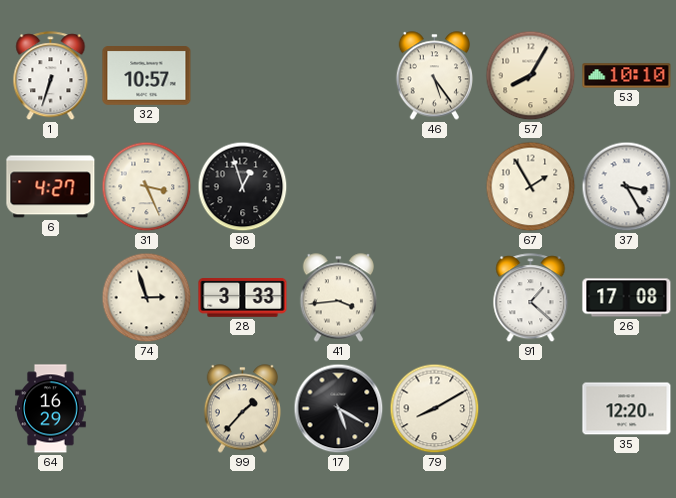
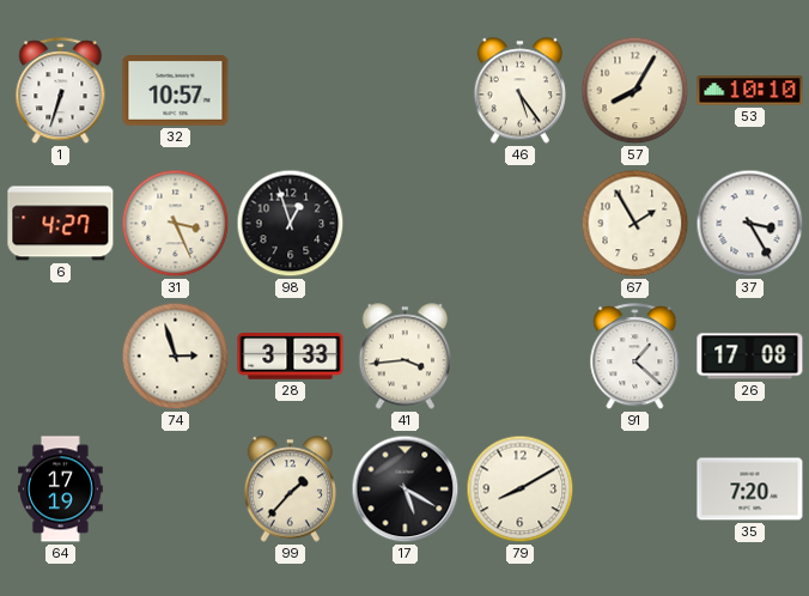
64: 16:29 -> 17:19 (61, 489)
35: 12:20 -> 7:20 (750, 489)
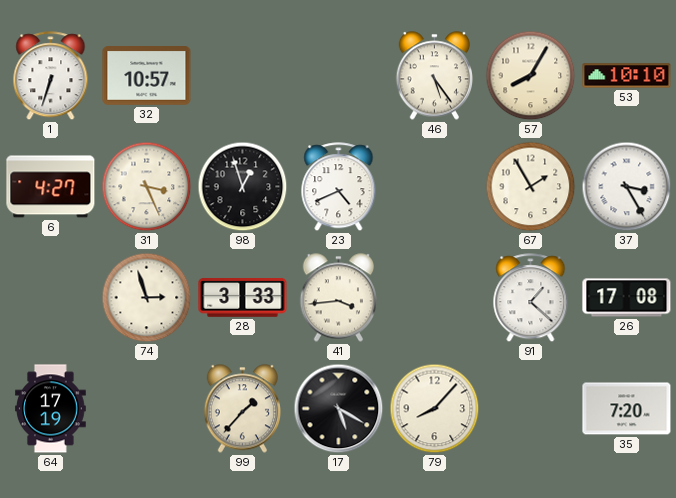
23: none -> 4:41 (339, 187)
79: 8:10 -> 8:07 (435, 409)
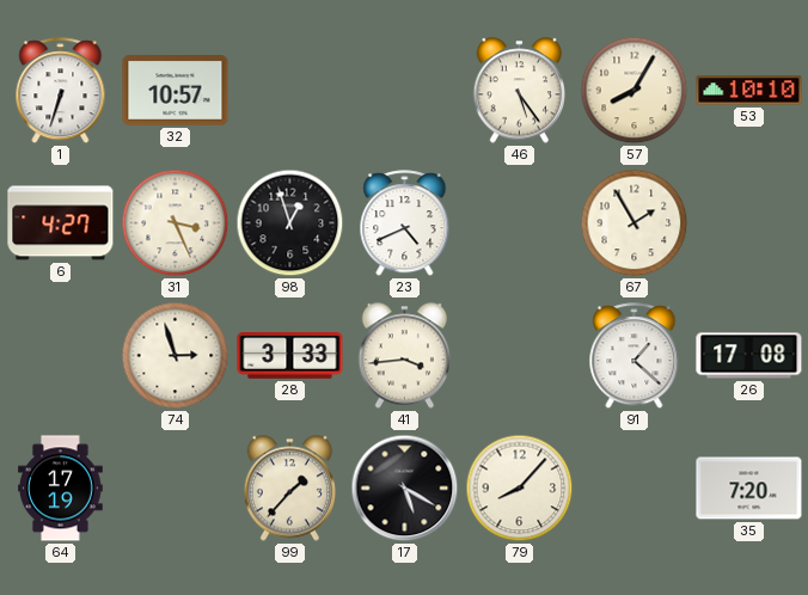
37: 3:25 -> none (627, 187)
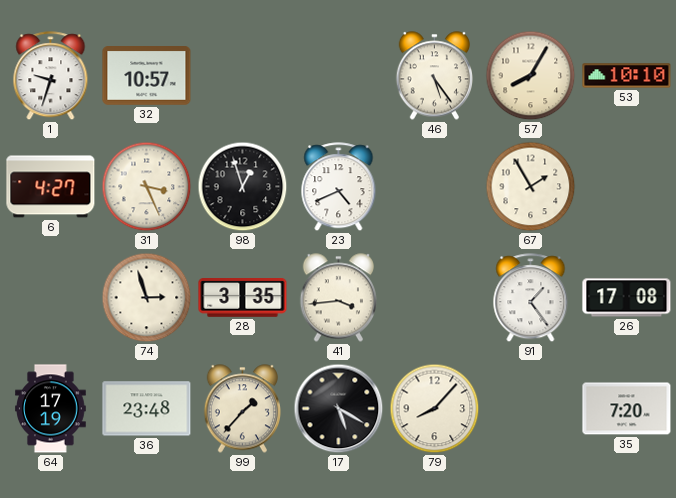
1: 6:33 -> 9:33 (51, 76)
28: 3:33 -> 3:35 (243, 298)
91: 1:22 -> 1:24 (531, 298)
36: none -> 23:48 (147, 409)
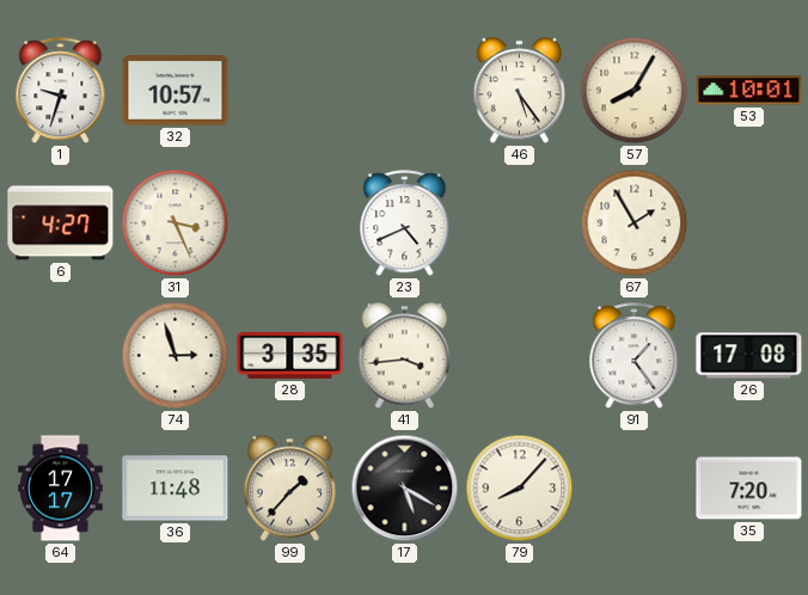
53: 10:10 -> 10:01 (749, 91)
98: 12:57 -> none (243, 187)
64: 17:19 -> 17:17 (61, 489)
36: 23:48 -> 11:48 (176, 489)
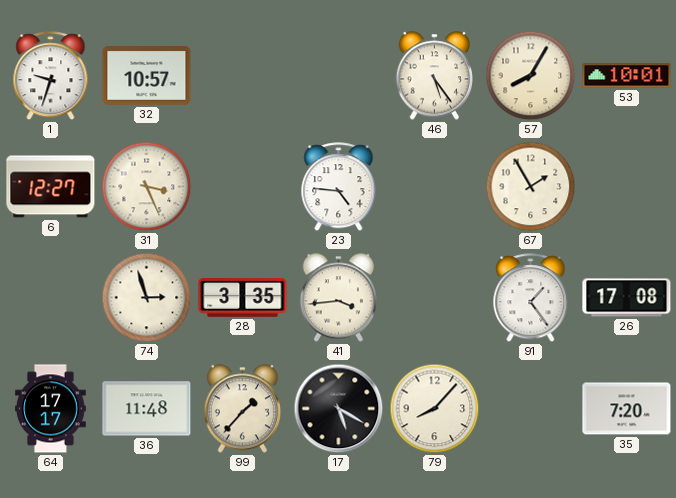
6: 4:27 -> 12:27 (51, 187)
23: 4:41 -> 4:46 (339, 187)
